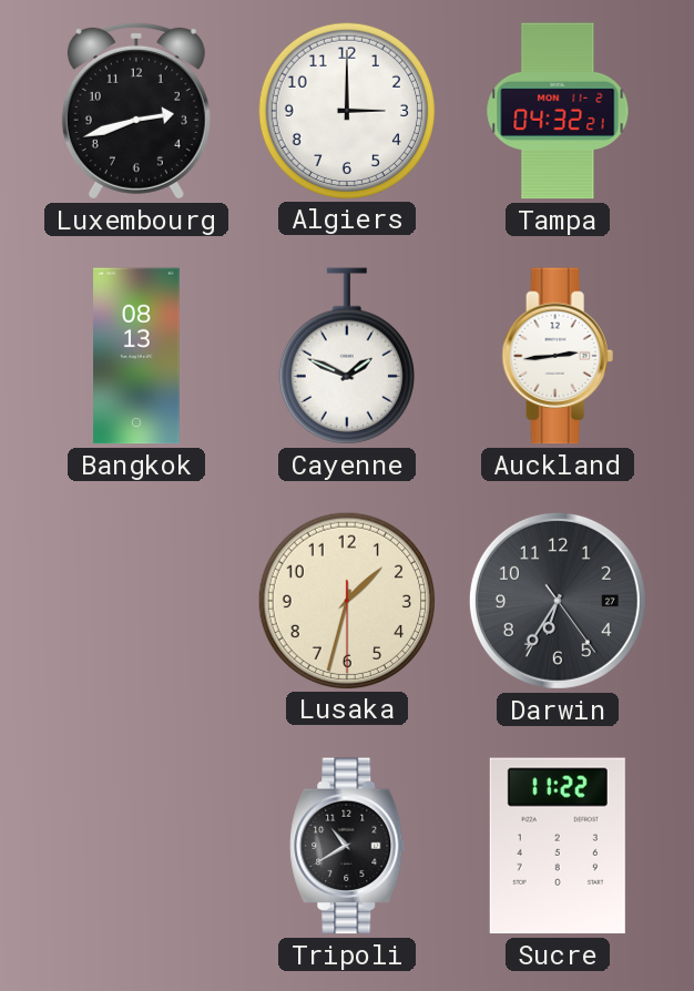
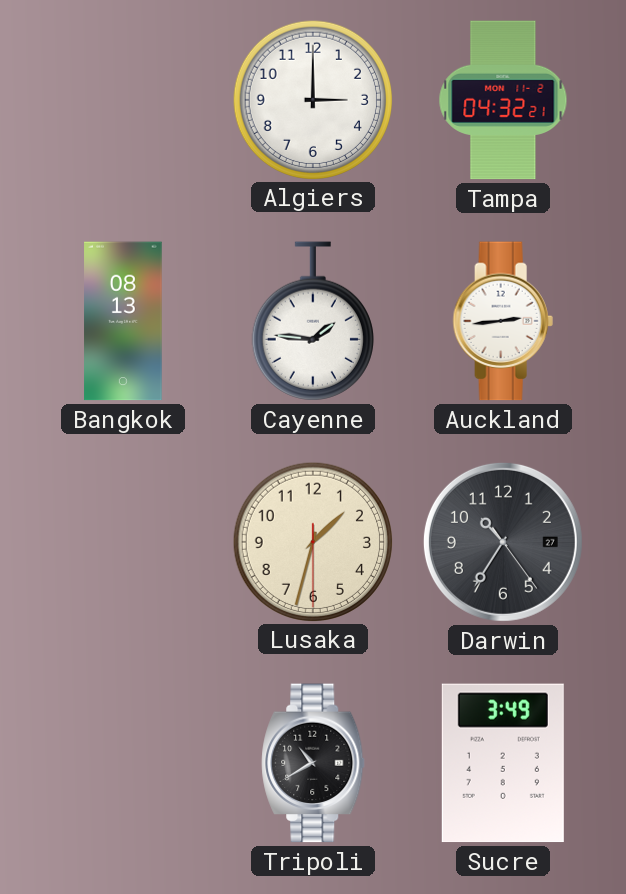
Luxembourg: 2:42 -> none (136, 111)
Cayenne: 1:49 -> 1:46 (313, 321)
Darwin: 6:35 -> 10:35 (503, 542)
Sucre: 11:22 -> 3:49 (503, 763)
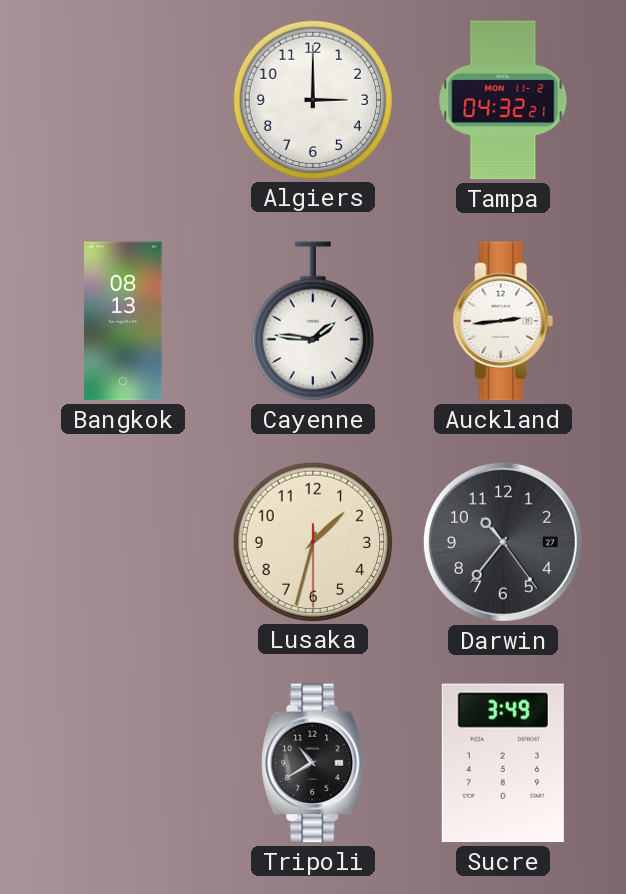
Darwin: 10:35 -> 10:36 (503, 542)
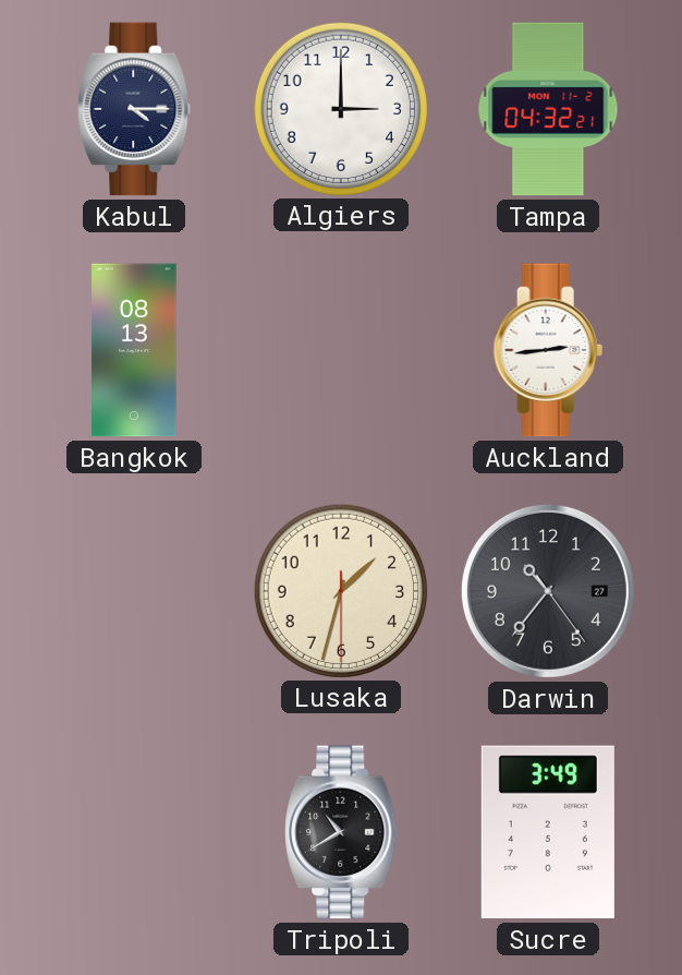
Kabul: none -> 4:15 (134, 109)
Cayenne: 1:46 -> none (313, 321)
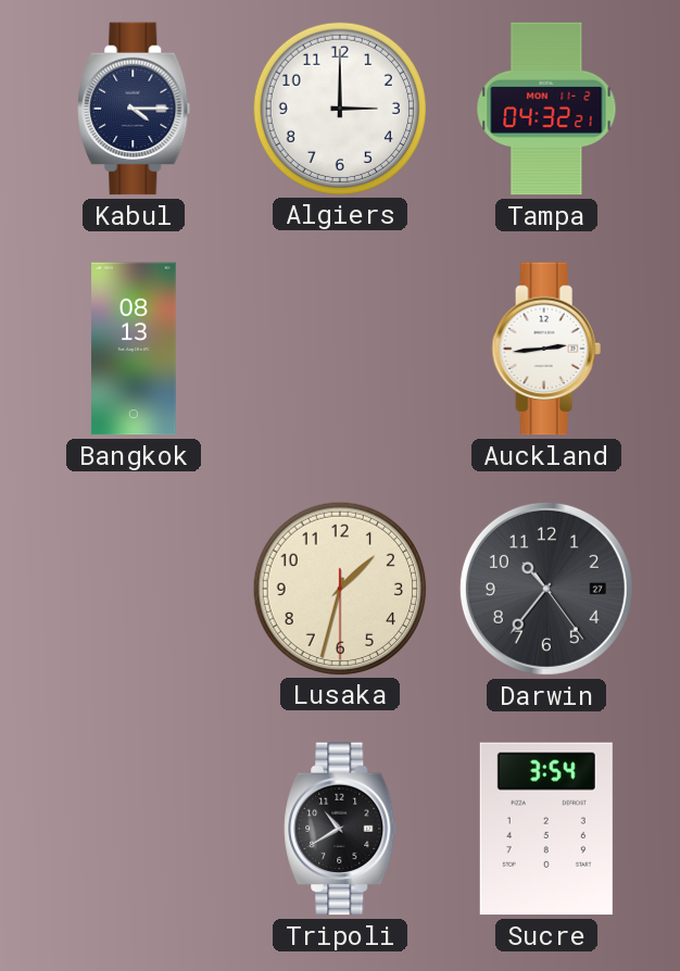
Sucre: 3:49 -> 3:54 (546, 829)
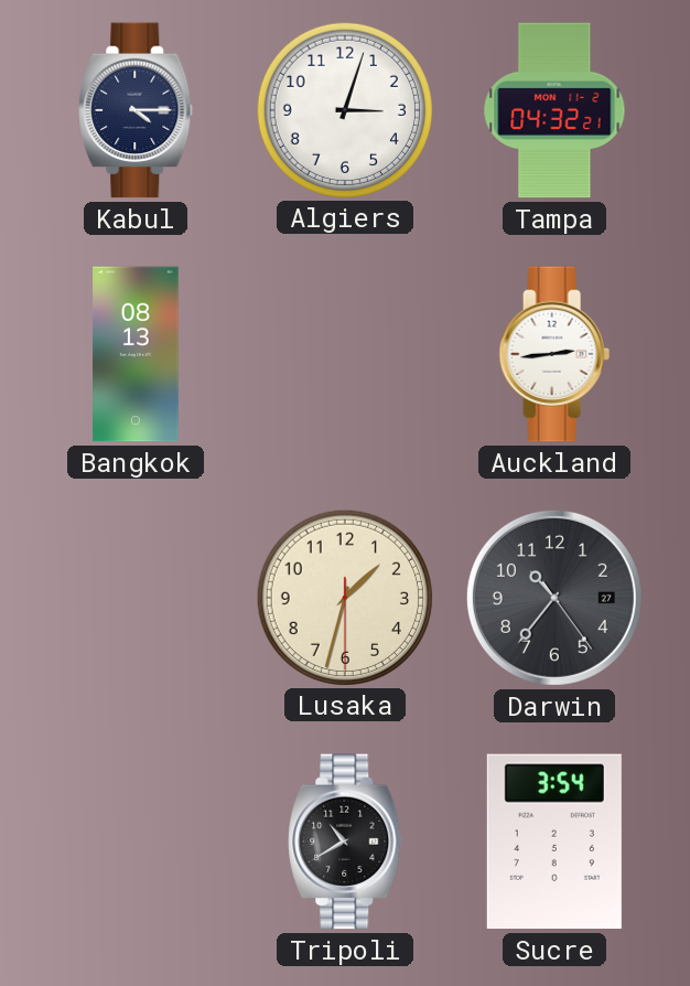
Algiers: 3:00 -> 3:03 (344, 109)
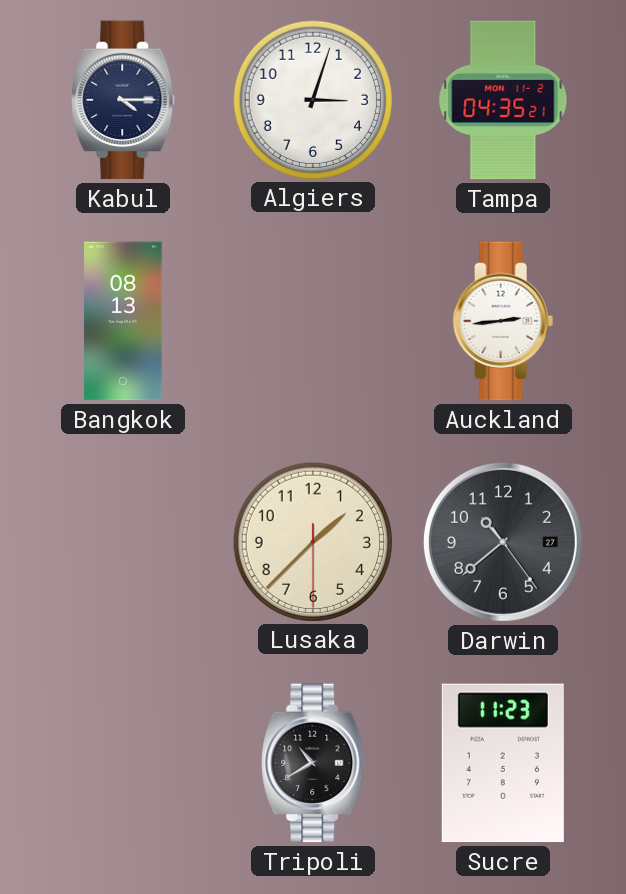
Tampa: 04:32 -> 04:35 (503, 100)
Lusaka: 1:32 -> 1:37 (312, 541)
Darwin: 10:36 -> 10:38 (503, 542)
Sucre: 3:54 -> 11:23 (503, 763)
